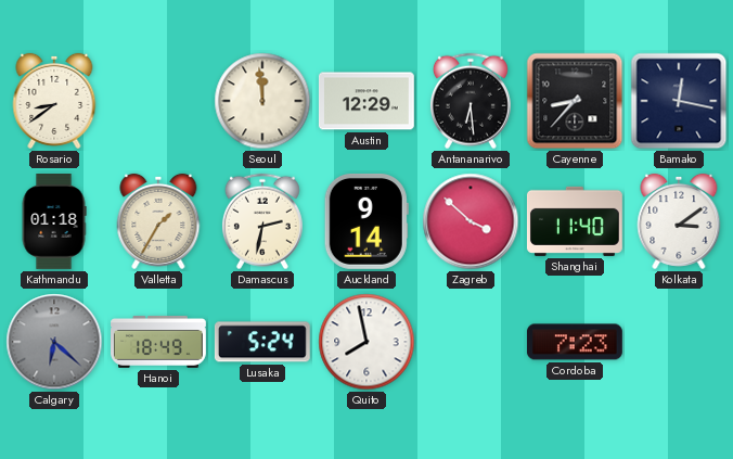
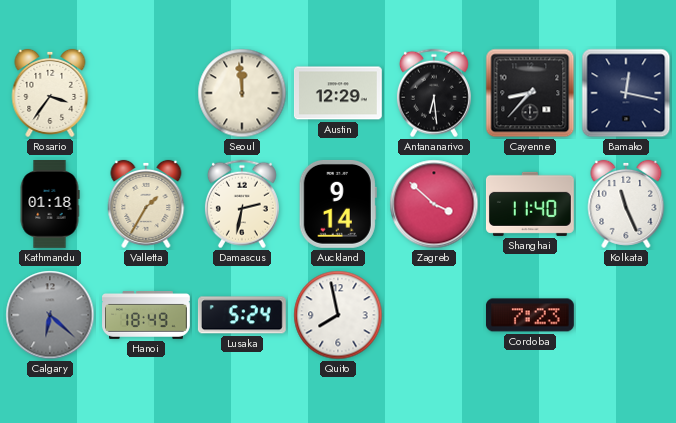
Rosario: 8:39 -> 3:36 (50, 93)
Kolkata: 3:09 -> 11:26 (626, 204)
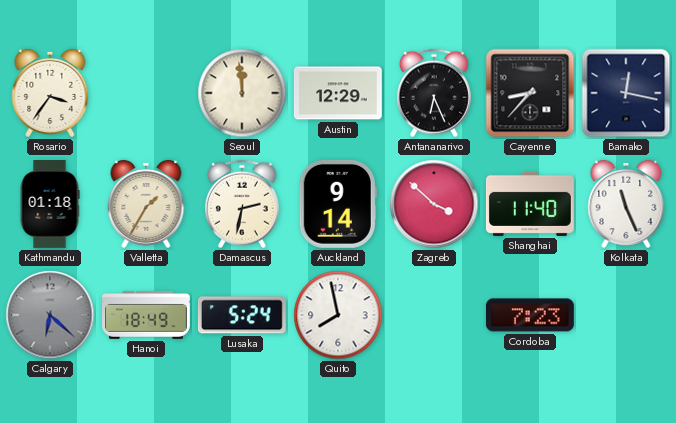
Antananarivo: 6:29 -> 6:26 (434, 93)
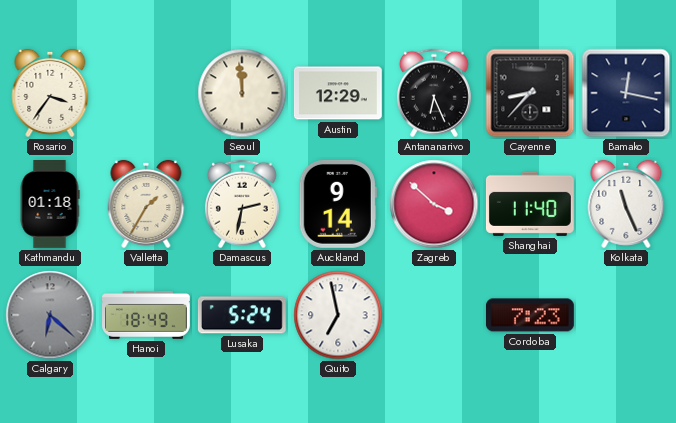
Quito: 7:58 -> 6:58 (338, 315)
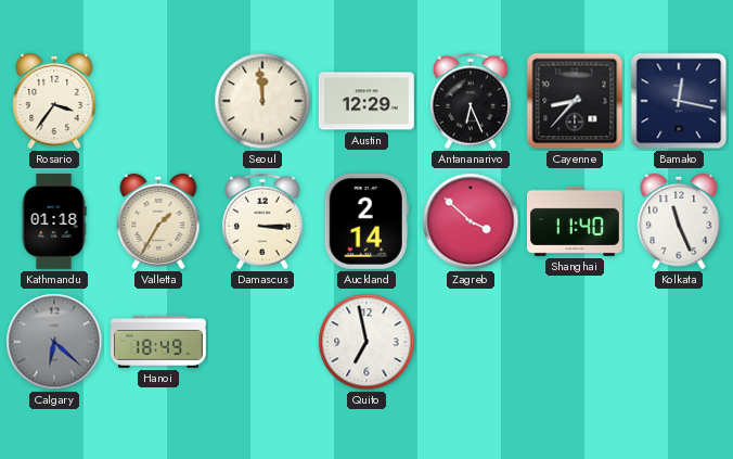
Damascus: 2:32 -> 3:15 (262, 221)
Auckland: 9:14 -> 2:14 (366, 221)
Lusaka: 5:24 -> none (242, 315)
Cordoba: 7:23 -> none (530, 315)
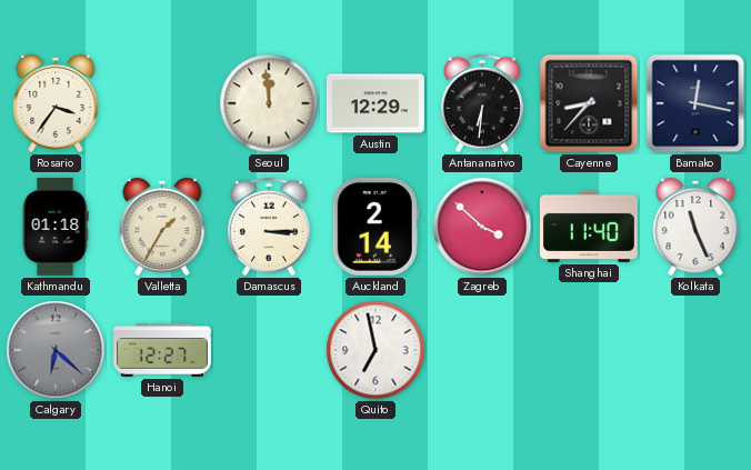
Antananarivo: 6:26 -> 6:31 (482, 103)
Hanoi: 18:49 -> 12:27 (163, 350)
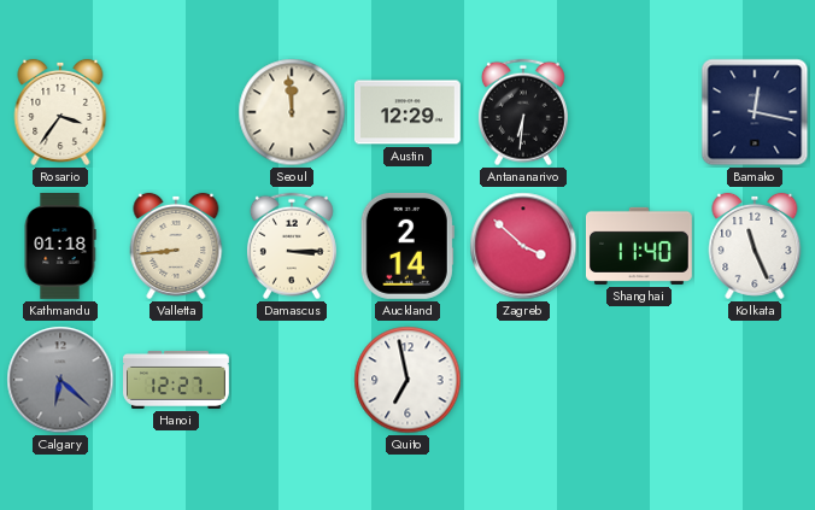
Cayenne: 8:37 -> none (589, 103)
Valletta: 1:35 -> 8:44 (176, 246)
